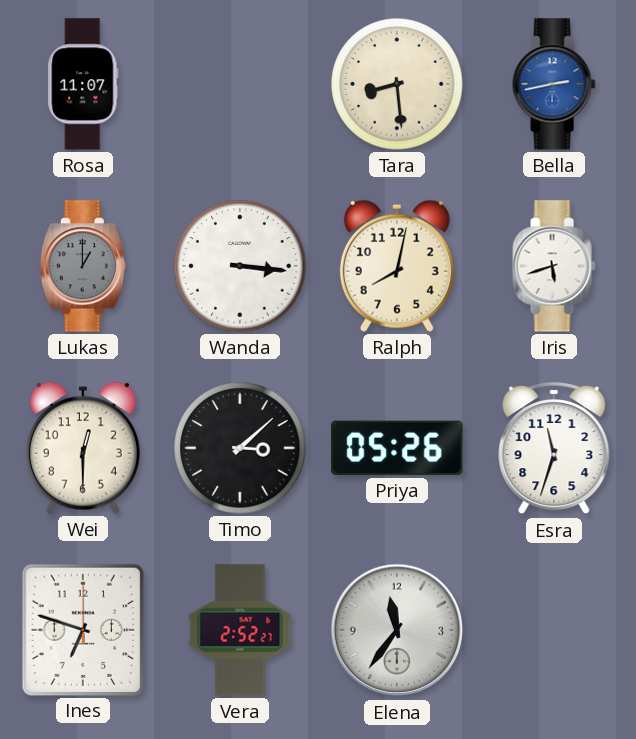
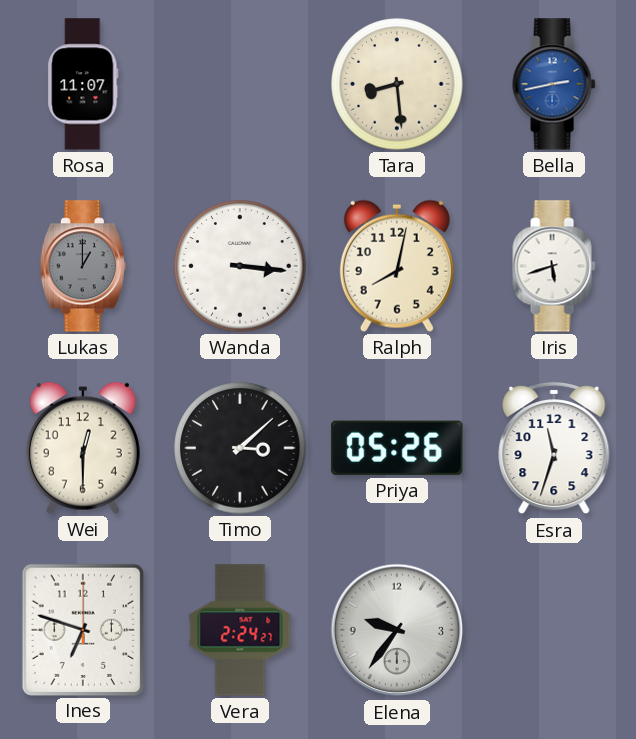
Vera: 2:52 -> 2:24 (240, 630)
Elena: 11:36 -> 9:36 (397, 630)
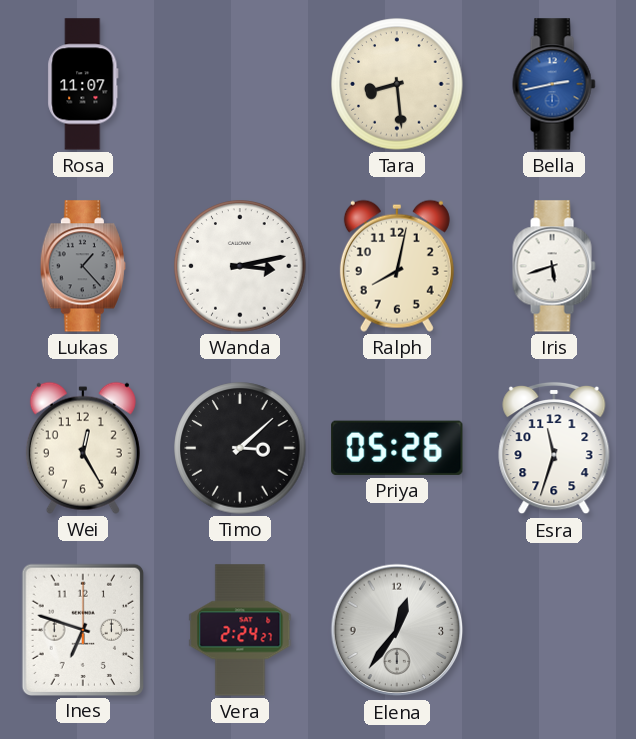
Lukas: 1:00 -> 1:23 (83, 266)
Wanda: 3:16 -> 3:13 (240, 266)
Wei: 12:30 -> 12:25 (83, 448)
Elena: 9:36 -> 12:36 (397, 630)
